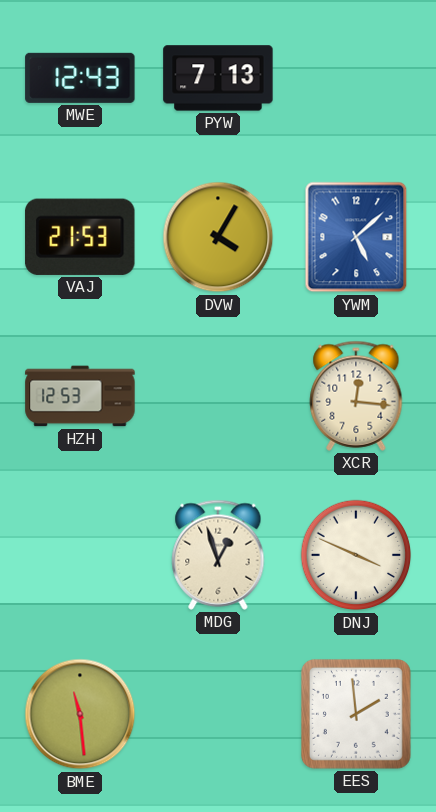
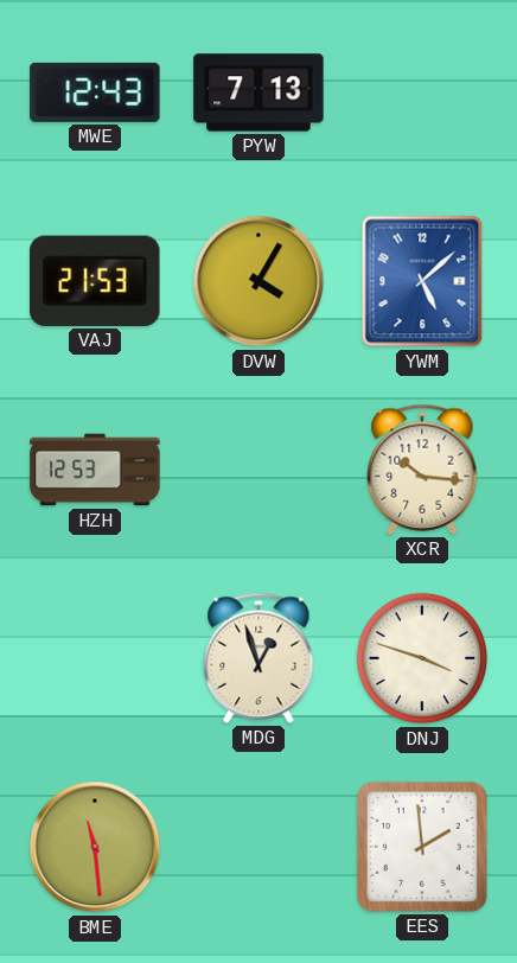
XCR: 12:16 -> 10:16 (422, 470)
DNJ: 3:49 -> 3:48 (422, 658)
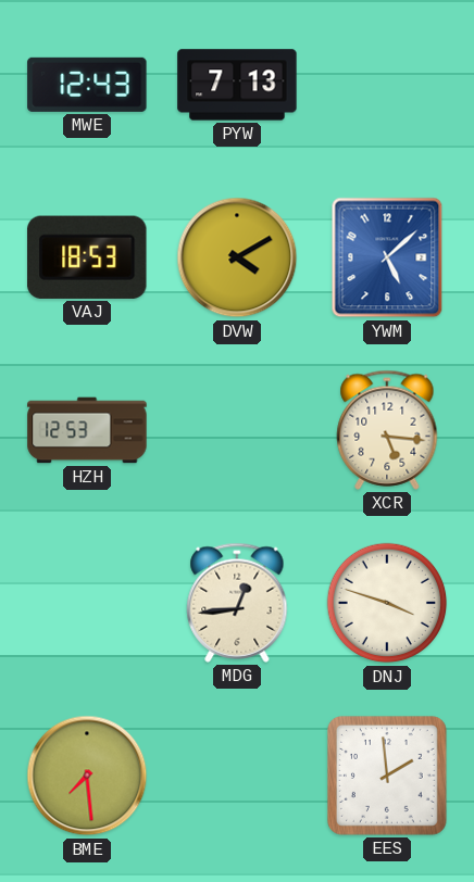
VAJ: 21:53 -> 18:53 (87, 257)
DVW: 4:05 -> 4:10 (237, 257)
XCR: 10:16 -> 5:16 (387, 430)
MDG: 12:57 -> 12:44 (237, 603)
BME: 11:29 -> 7:29 (87, 776)
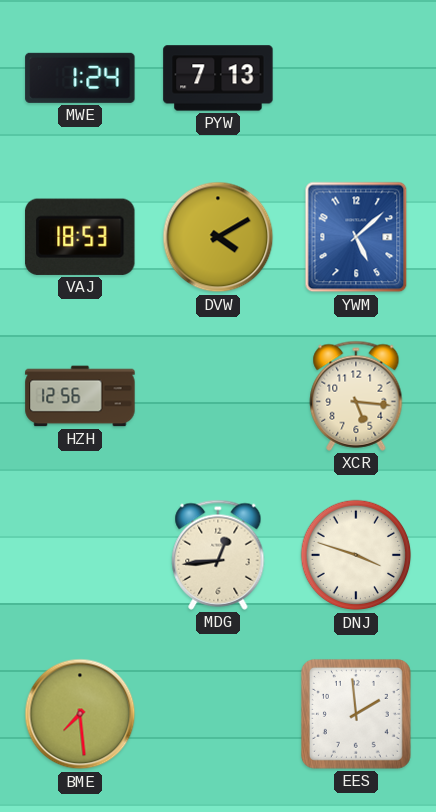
MWE: 12:43 -> 1:24 (80, 78)
HZH: 12:53 -> 12:56 (80, 396)
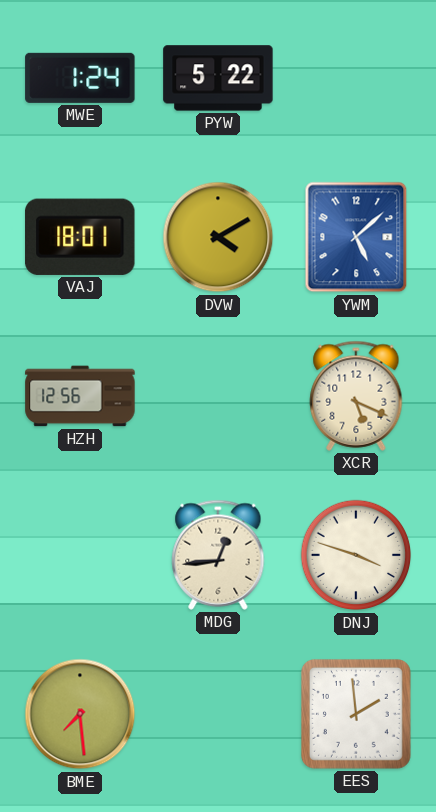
PYW: 7:13 -> 5:22 (218, 78)
VAJ: 18:53 -> 18:01 (80, 237)
XCR: 5:16 -> 5:19 (356, 396)
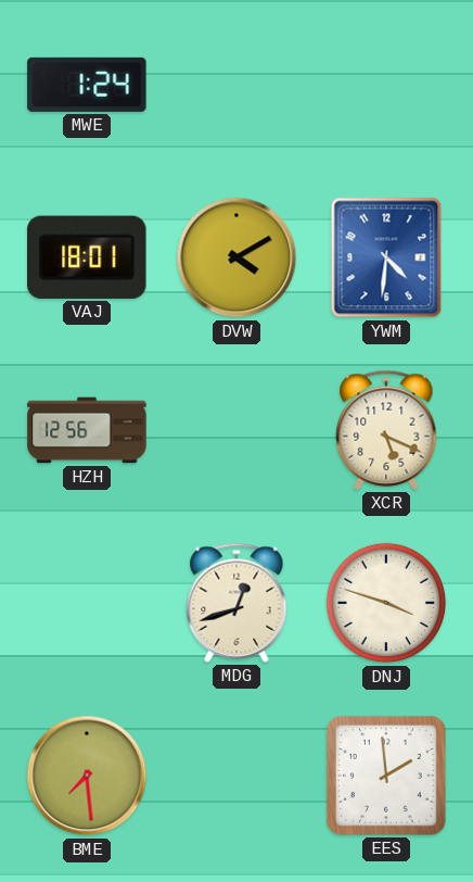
PYW: 5:22 -> none (218, 78)
YWM: 5:08 -> 4:31 (386, 257)
MDG: 12:44 -> 12:42 (237, 603)
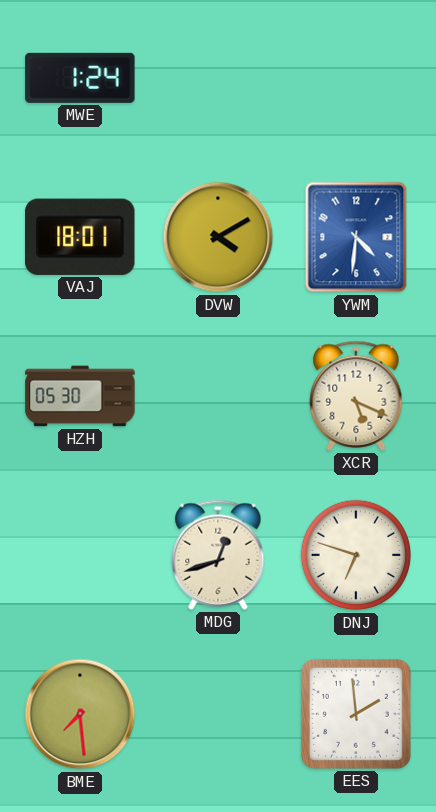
HZH: 12:56 -> 05:30 (80, 396)
DNJ: 3:48 -> 6:48 (356, 555)
